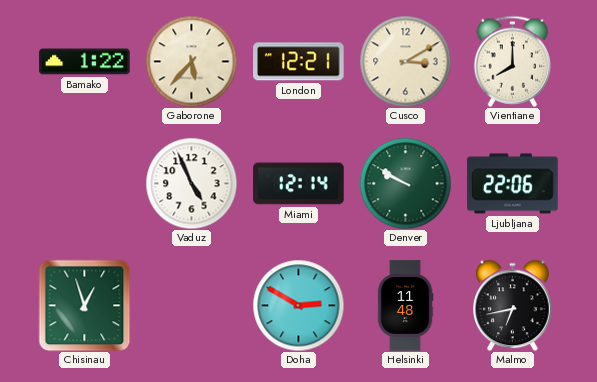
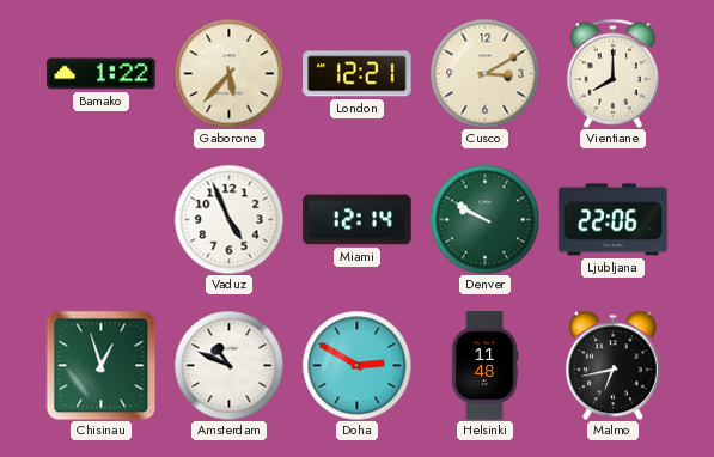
Amsterdam: none -> 10:49 (228, 365)
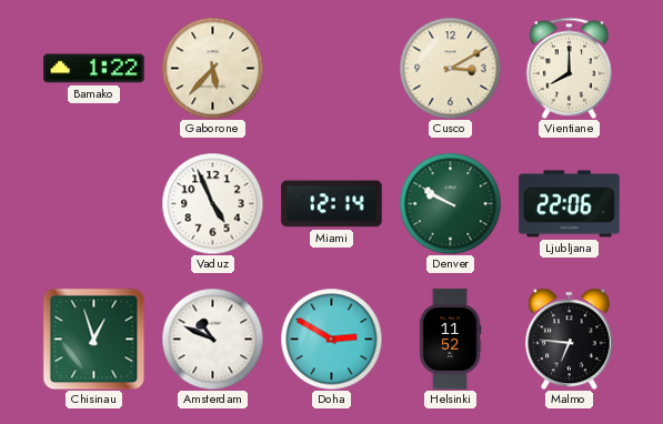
London: 12:21 -> none (358, 74)
Helsinki: 11:48 -> 11:52 (450, 340)
Malmo: 6:43 -> 6:46 (570, 339)
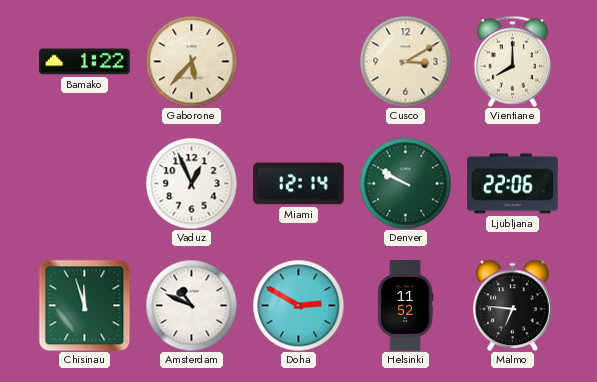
Vaduz: 4:56 -> 12:56 (191, 183)
Chisinau: 12:57 -> 11:57 (84, 305)
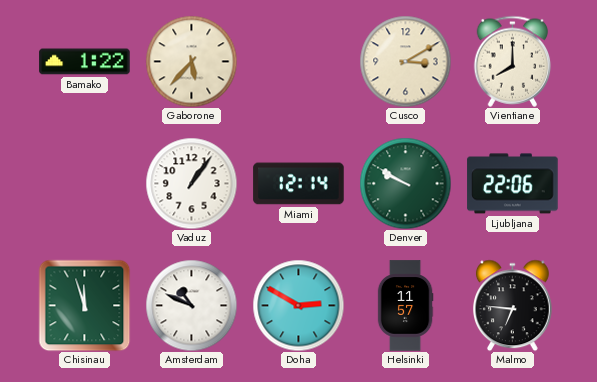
Vaduz: 12:56 -> 1:06 (191, 183)
Helsinki: 11:52 -> 11:57 (405, 306)
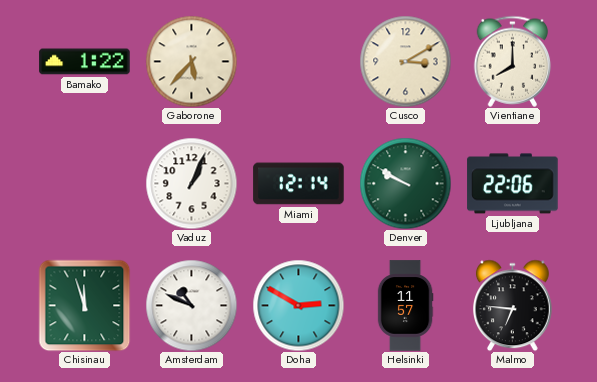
Vaduz: 1:06 -> 1:04 (191, 183)
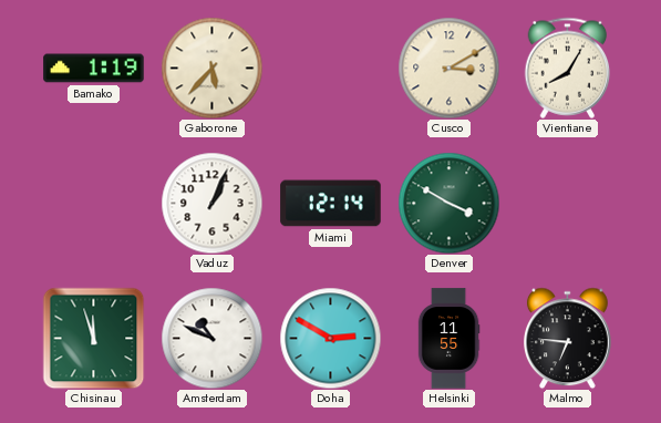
Bamako: 1:22 -> 1:19 (94, 69)
Vientiane: 8:00 -> 8:05 (568, 68)
Denver: 9:50 -> 3:50 (448, 203)
Ljubljana: 22:06 -> none (513, 184)
Helsinki: 11:57 -> 11:55 (448, 339)
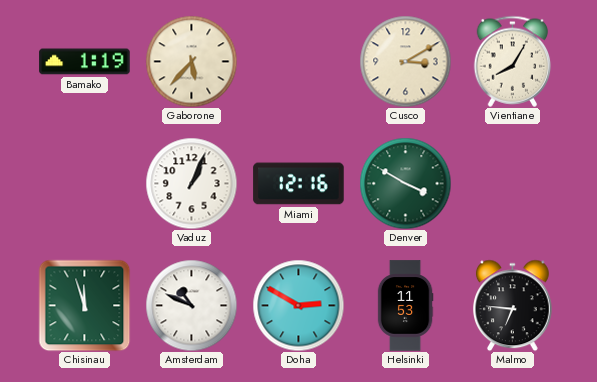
Miami: 12:14 -> 12:16 (299, 184)
Helsinki: 11:55 -> 11:53 (405, 306)
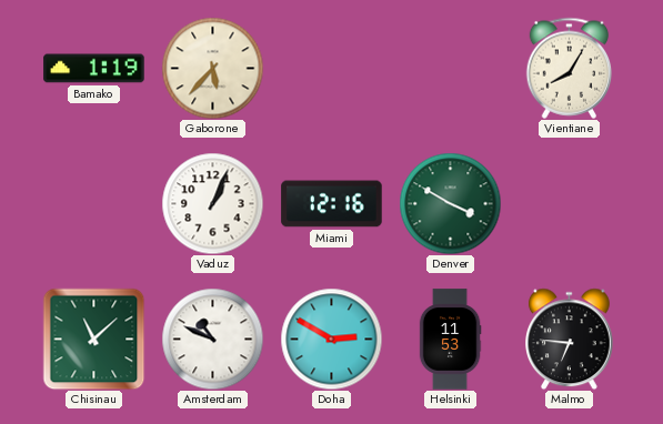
Cusco: 3:10 -> none (405, 61)
Chisinau: 11:57 -> 11:08 (93, 339)
